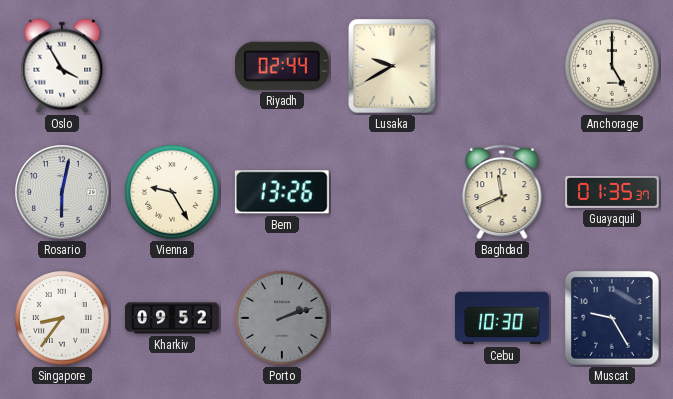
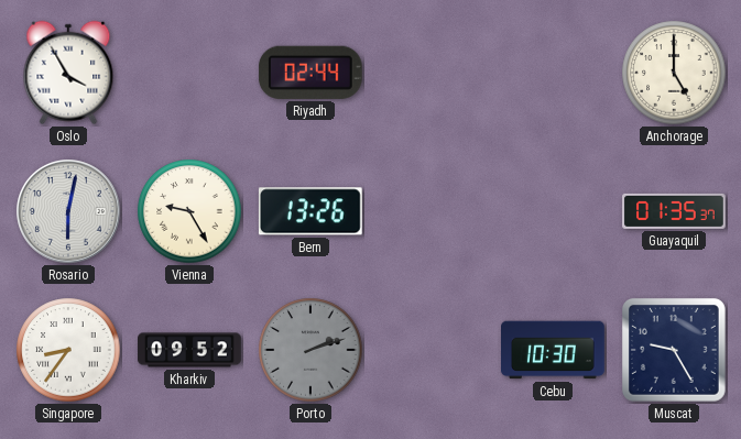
Lusaka: 9:40 -> none (393, 66)
Baghdad: 11:41 -> none (502, 192)
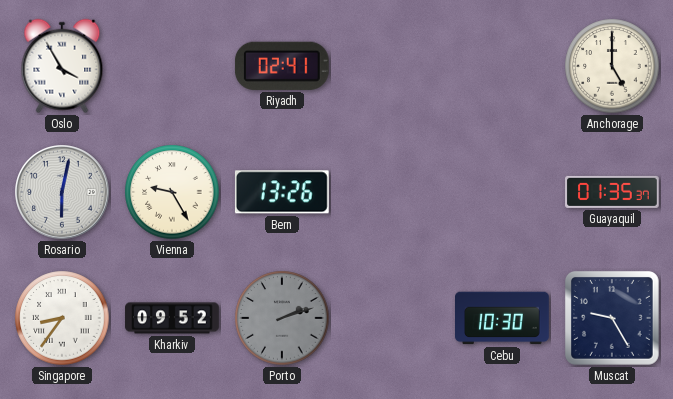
Riyadh: 02:44 -> 02:41 (282, 66)
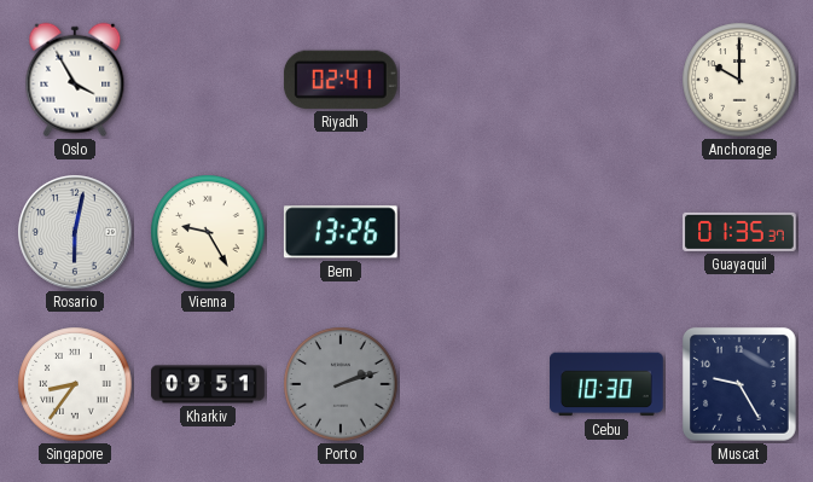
Anchorage: 5:00 -> 10:00 (739, 80)
Kharkiv: 09:52 -> 09:51 (208, 384)
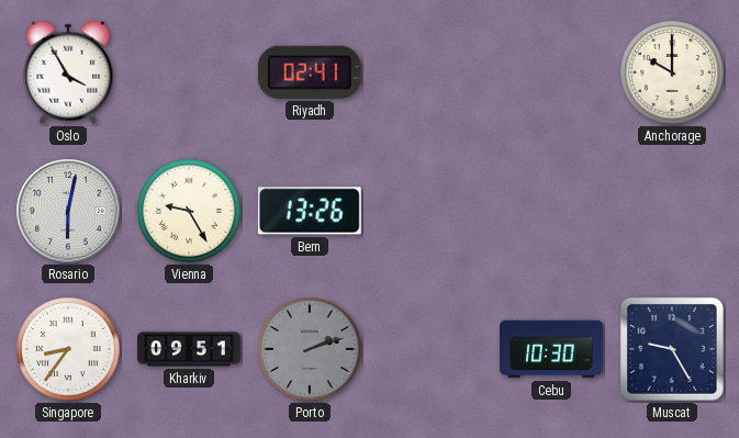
Guayaquil: 01:35 -> none (739, 232)
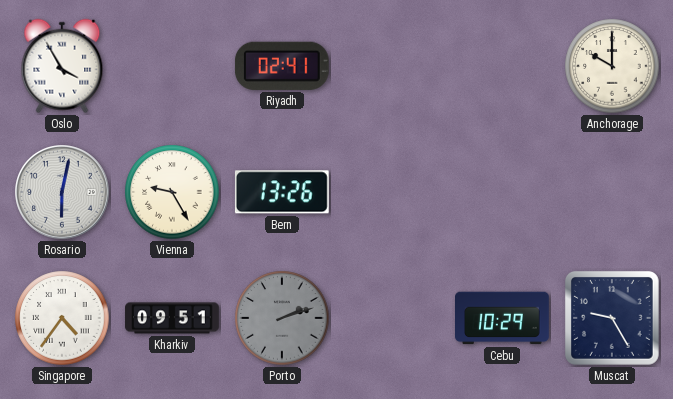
Singapore: 8:36 -> 4:36 (62, 318)
Cebu: 10:30 -> 10:29 (503, 318)
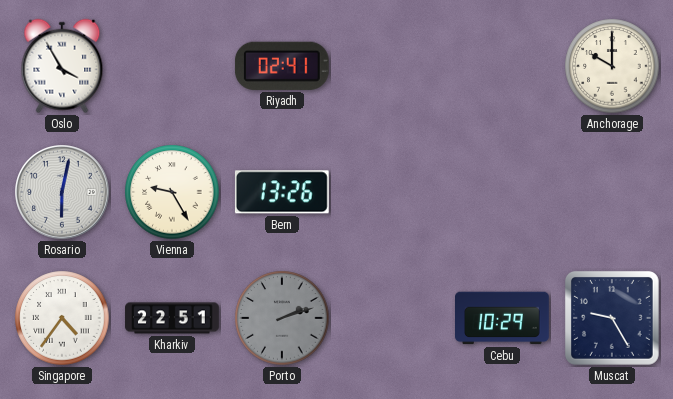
Kharkiv: 09:51 -> 22:51 (172, 318)
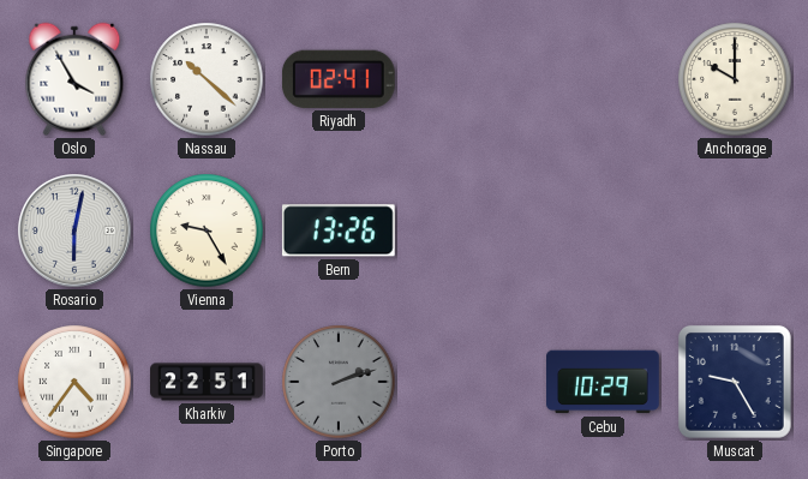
Nassau: none -> 10:22 (207, 79)
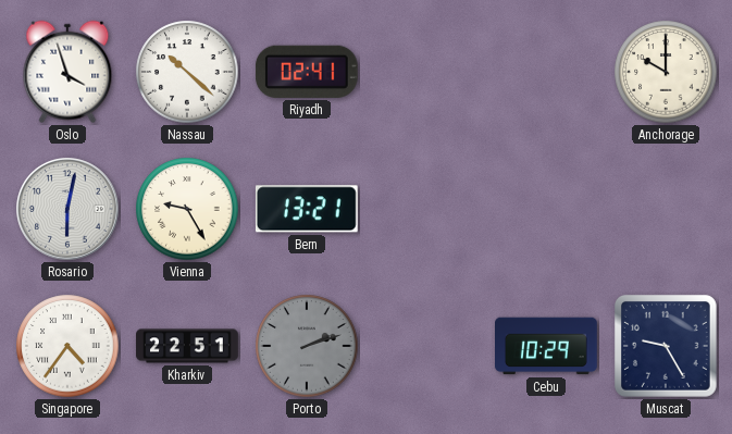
Oslo: 3:55 -> 3:57 (67, 72)
Bern: 13:26 -> 13:21 (307, 209)
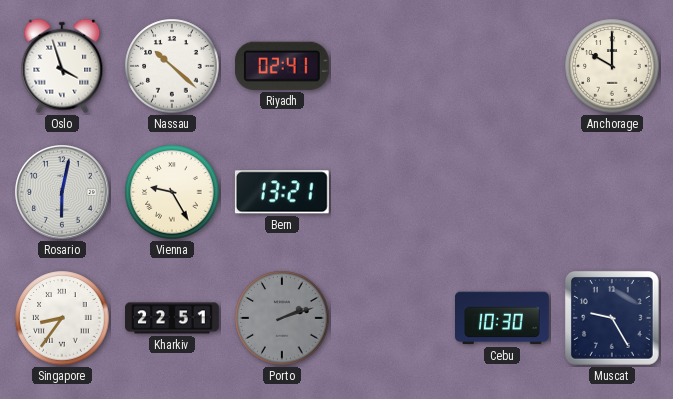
Singapore: 4:36 -> 8:36 (62, 318)
Cebu: 10:29 -> 10:30 (503, 318)
